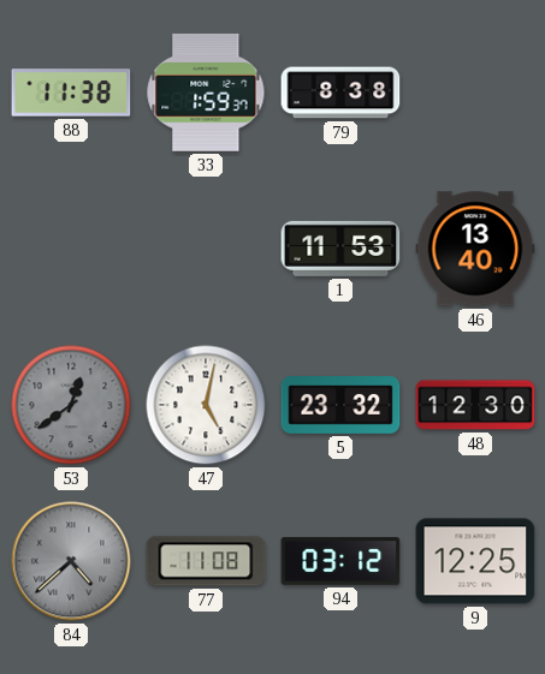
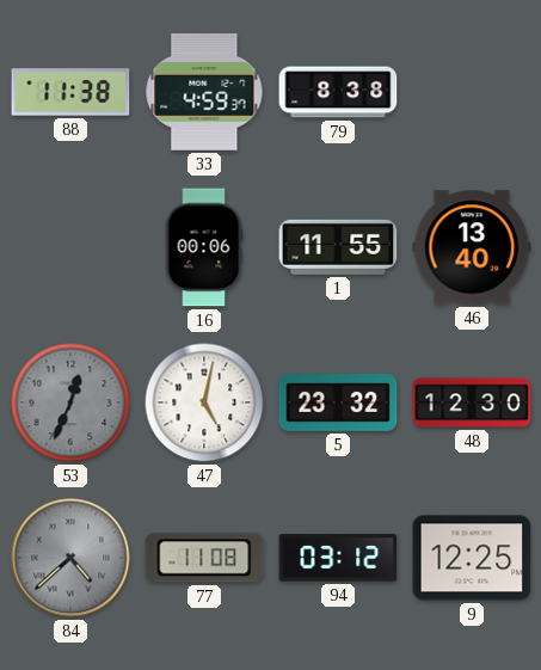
33: 1:59 -> 4:59 (204, 92)
16: none -> 00:06 (204, 247)
1: 11:53 -> 11:55 (338, 247)
53: 12:39 -> 12:34 (70, 402)
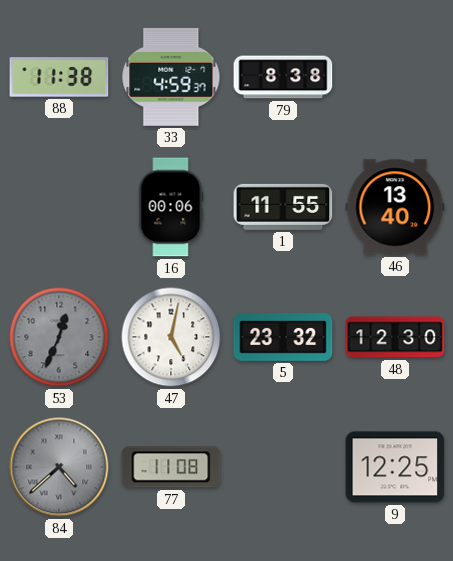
94: 03:12 -> none (338, 558)
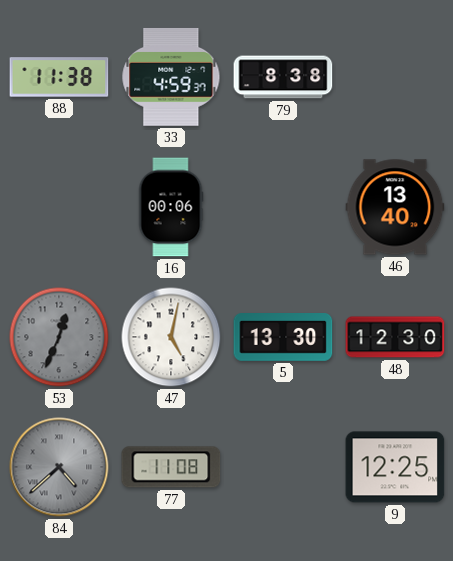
1: 11:55 -> none (283, 207)
5: 23:32 -> 13:30 (283, 338)
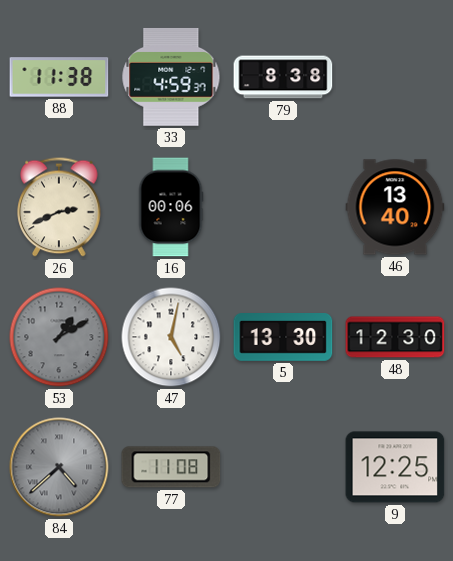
26: none -> 2:41 (59, 207)
53: 12:34 -> 1:10 (59, 337)
